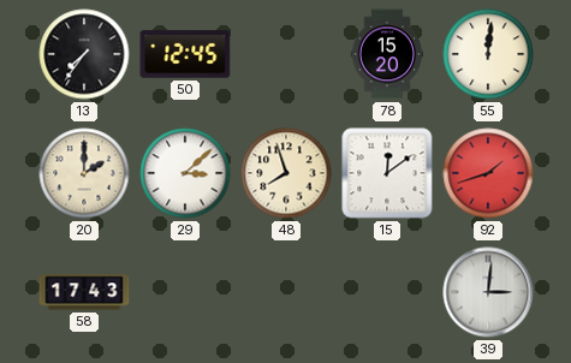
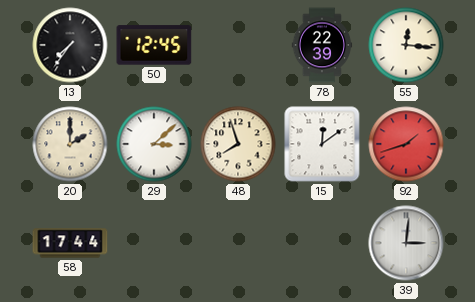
78: 15:20 -> 22:39 (322, 45)
55: 12:01 -> 12:16 (406, 45)
58: 17:43 -> 17:44 (70, 243)
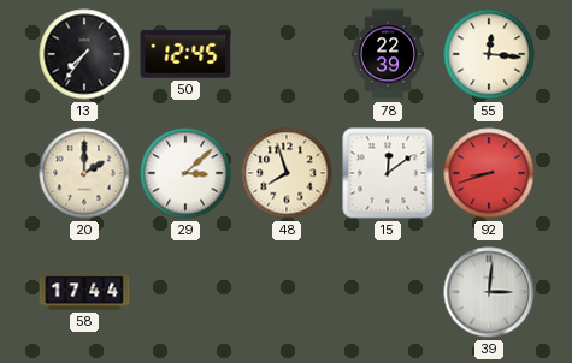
92: 1:42 -> 8:42 (489, 173)
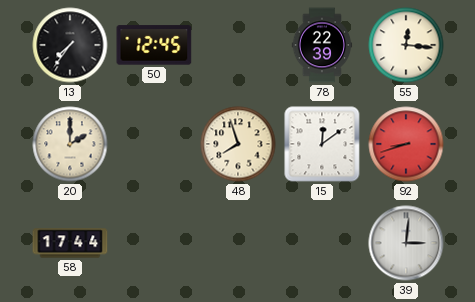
29: 3:08 -> none (185, 173)
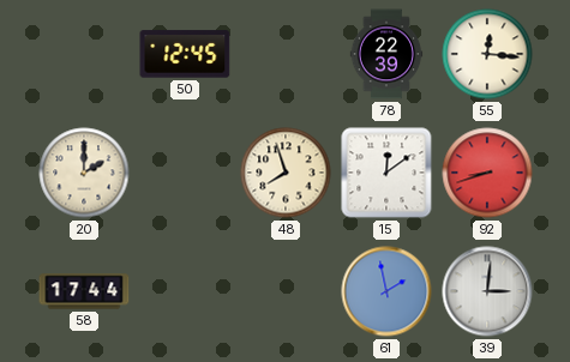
13: 7:36 -> none (70, 45)
61: none -> 1:58 (386, 291)
